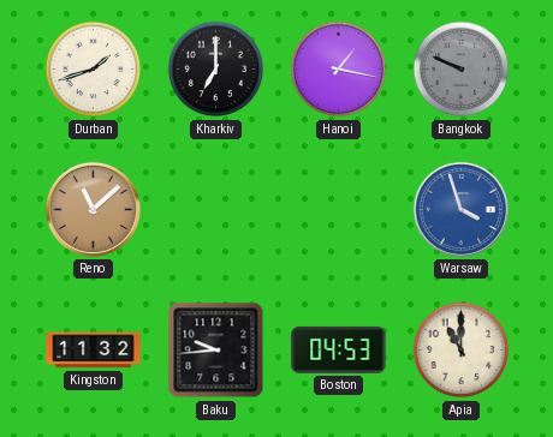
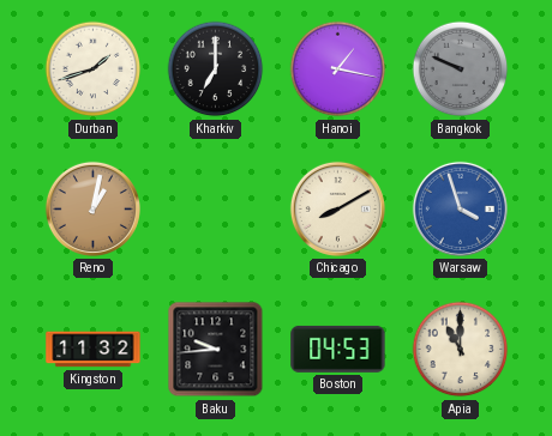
Reno: 11:08 -> 1:02 (92, 208)
Chicago: none -> 8:10 (337, 208)
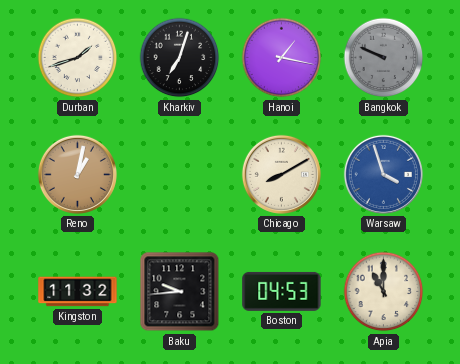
Kharkiv: 7:00 -> 7:03 (180, 58)
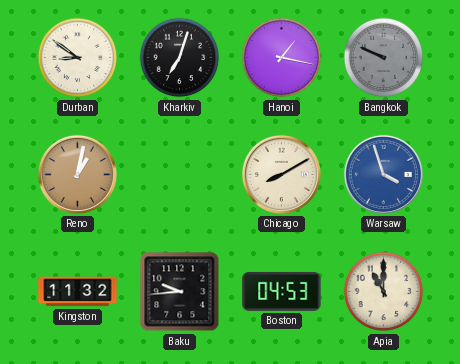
Durban: 1:42 -> 8:51 (78, 58)
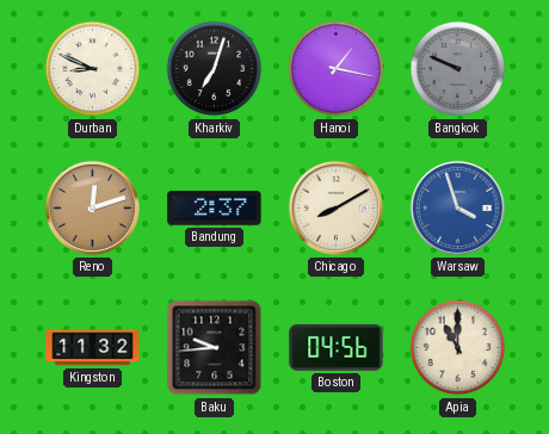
Durban: 8:51 -> 8:49 (93, 69)
Reno: 1:02 -> 12:12 (92, 207)
Bandung: none -> 2:37 (215, 209)
Boston: 04:53 -> 04:56 (337, 347)
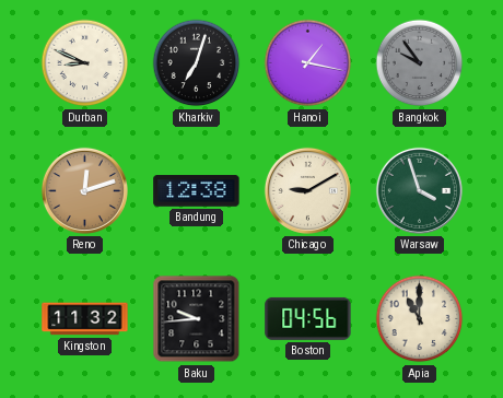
Bangkok: 9:49 -> 9:54 (420, 63)
Bandung: 2:37 -> 12:38 (197, 191)
Chicago: 8:10 -> 9:10 (307, 190)
Warsaw dial: blue -> green (419, 190)
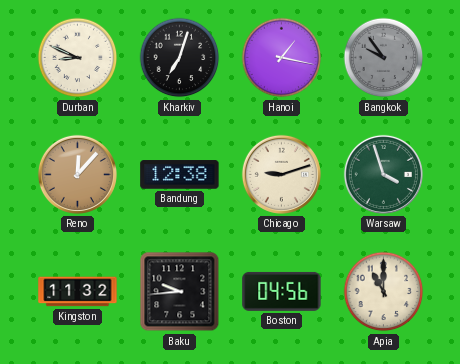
Reno: 12:12 -> 12:07 (77, 174)
Chicago: 9:10 -> 9:12 (281, 174)
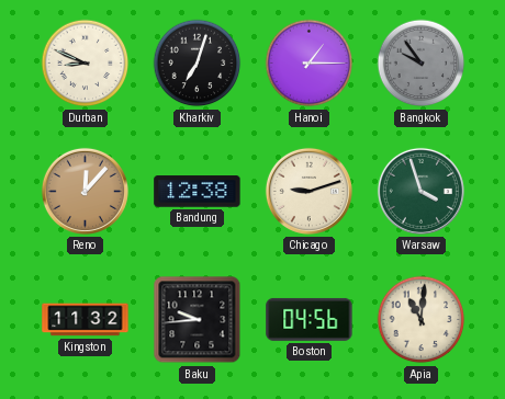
Hanoi: 1:17 -> 1:15 (310, 64)
Apia: 11:00 -> 11:01 (422, 320)
